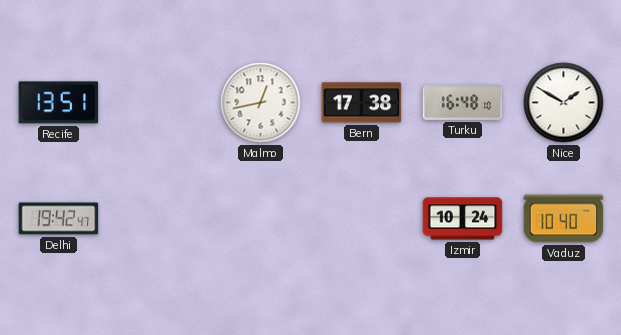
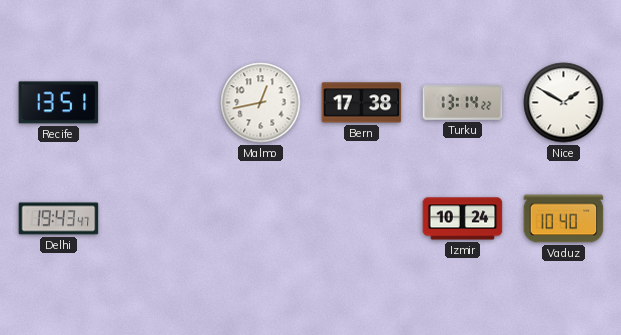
Turku: 16:48 -> 13:14 (463, 103)
Delhi: 19:42 -> 19:43 (59, 219)
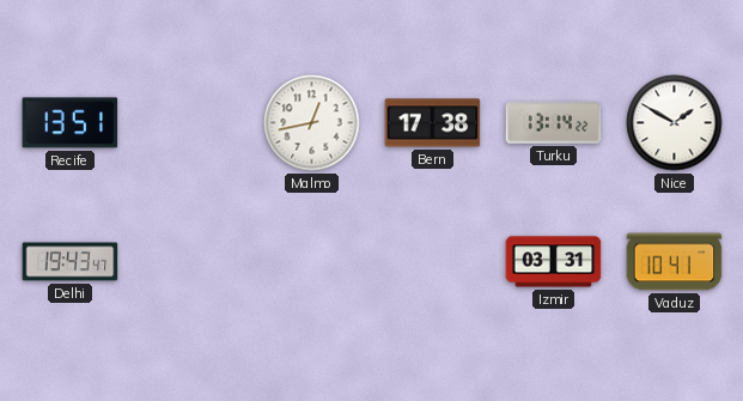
Izmir: 10:24 -> 03:31 (554, 262)
Vaduz: 10:40 -> 10:41 (675, 262)
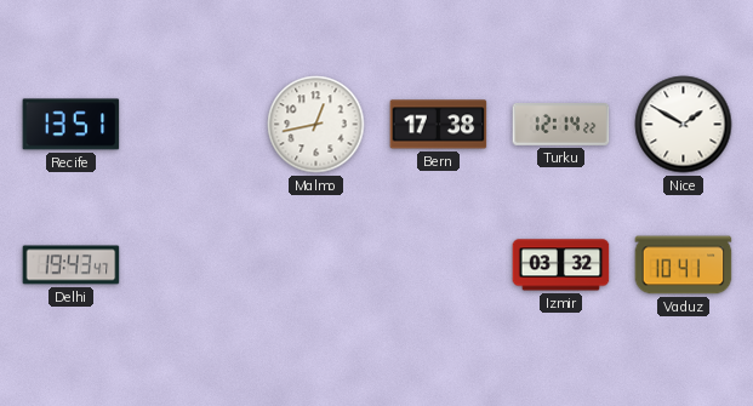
Turku: 13:14 -> 12:14 (561, 125)
Izmir: 03:31 -> 03:32 (561, 265)
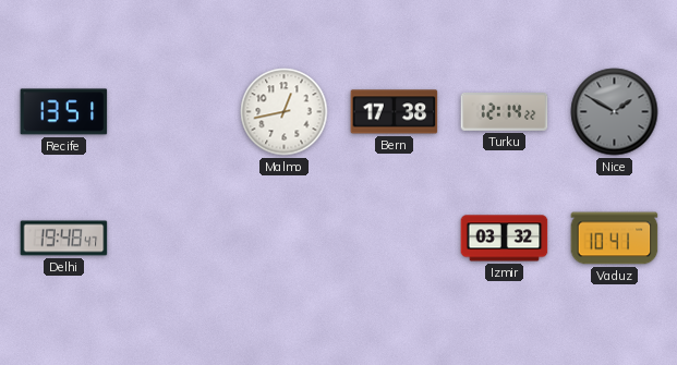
Nice dial: white -> grey (615, 112)
Delhi: 19:43 -> 19:48 (64, 239)
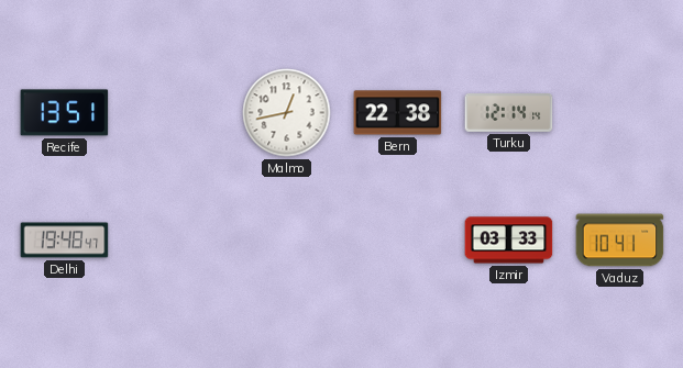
Bern: 17:38 -> 22:38 (398, 113)
Turku: 12:14:22 -> 12:14:14 (509, 113)
Nice: 1:50 -> none (615, 112)
Izmir: 03:32 -> 03:33 (509, 241)
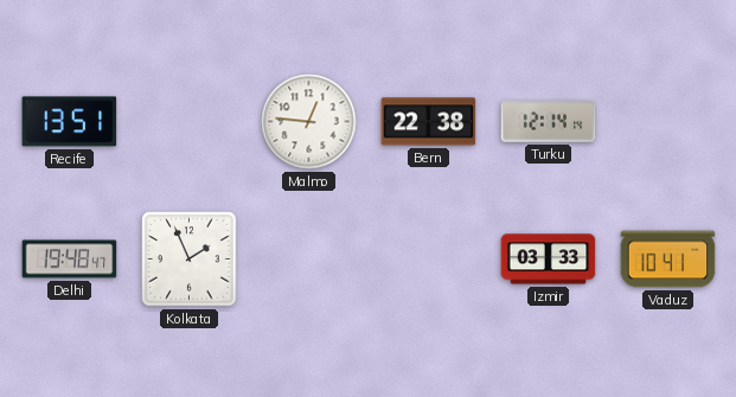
Malmo: 12:43 -> 12:46 (309, 122)
Kolkata: none -> 1:56 (190, 260)
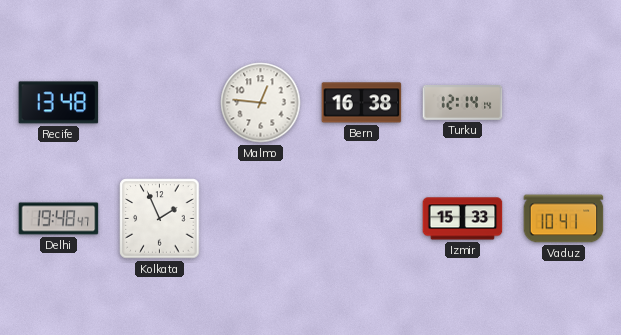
Recife: 13:51 -> 13:48 (59, 103)
Bern: 22:38 -> 16:38 (362, 103)
Izmir: 03:33 -> 15:33 (463, 219)
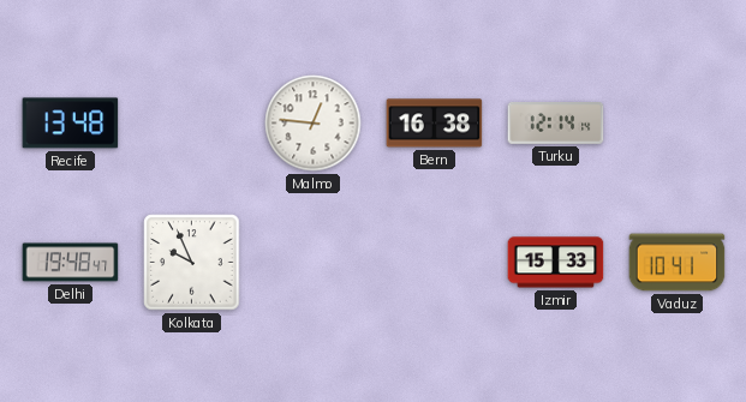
Kolkata: 1:56 -> 9:56 (192, 263)
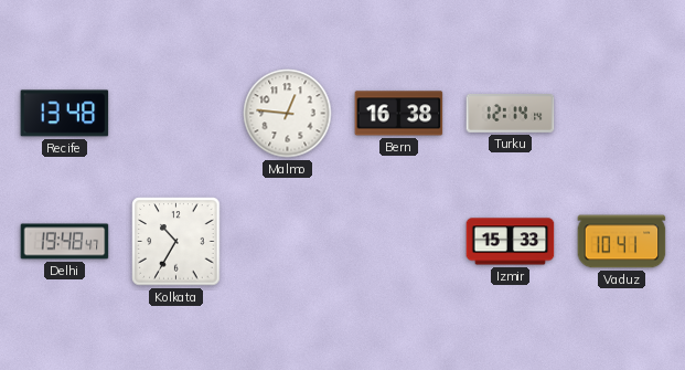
Kolkata: 9:56 -> 10:35 (176, 242)
